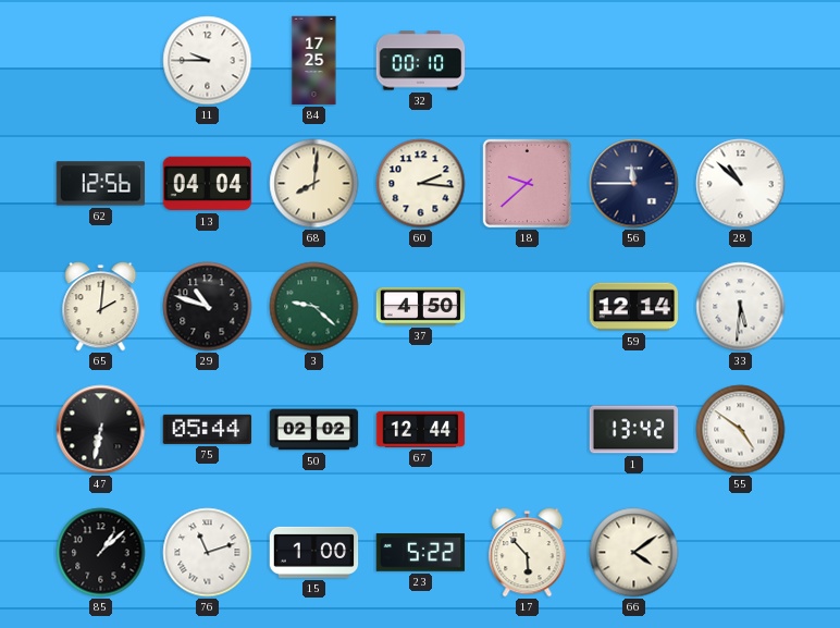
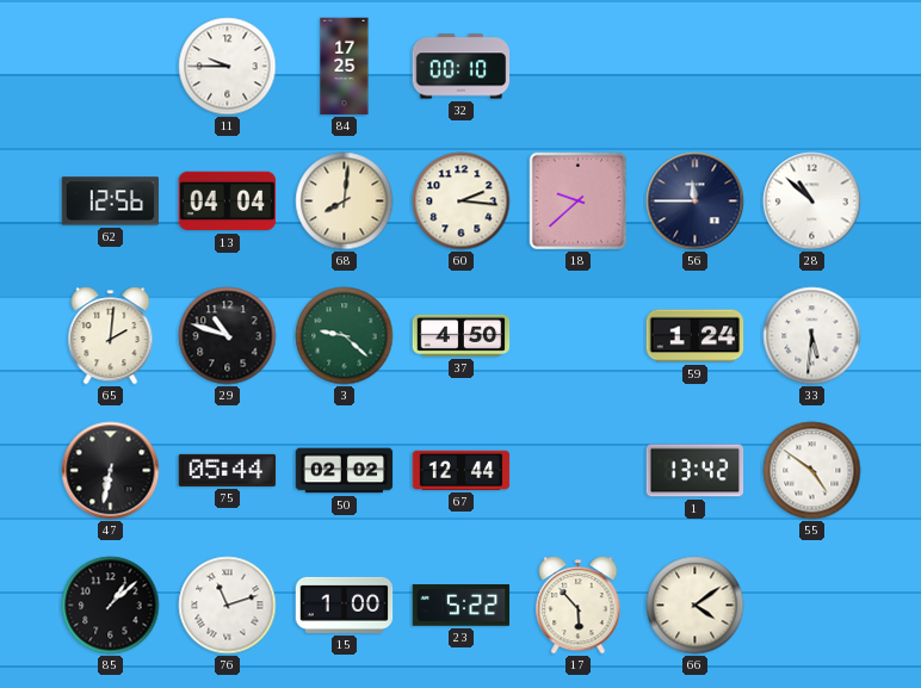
59: 12:14 -> 1:24 (696, 336)
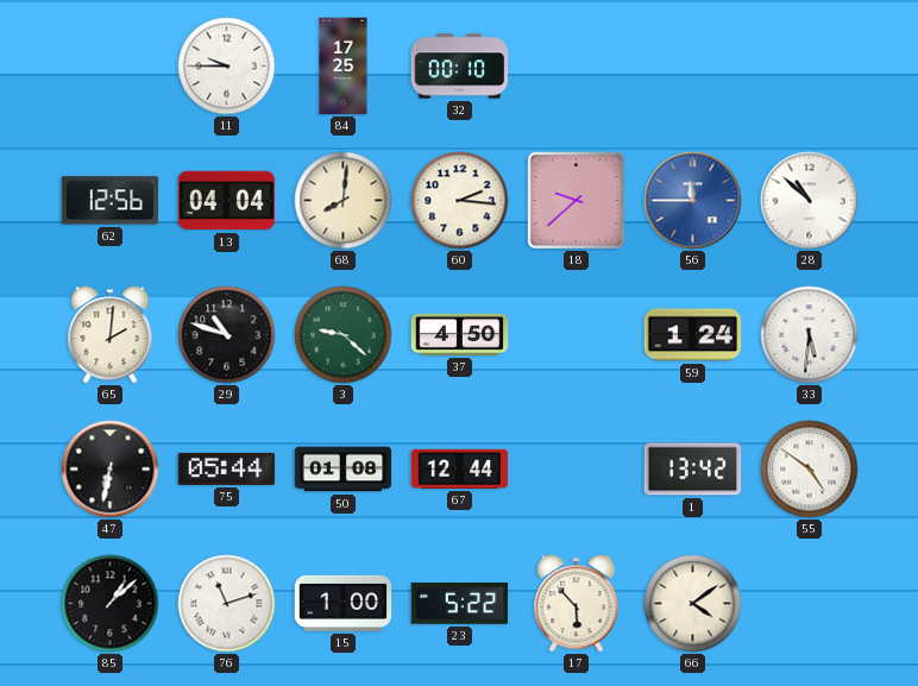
56 dial: navy -> blue (693, 201)
50: 02:02 -> 01:08 (344, 470)
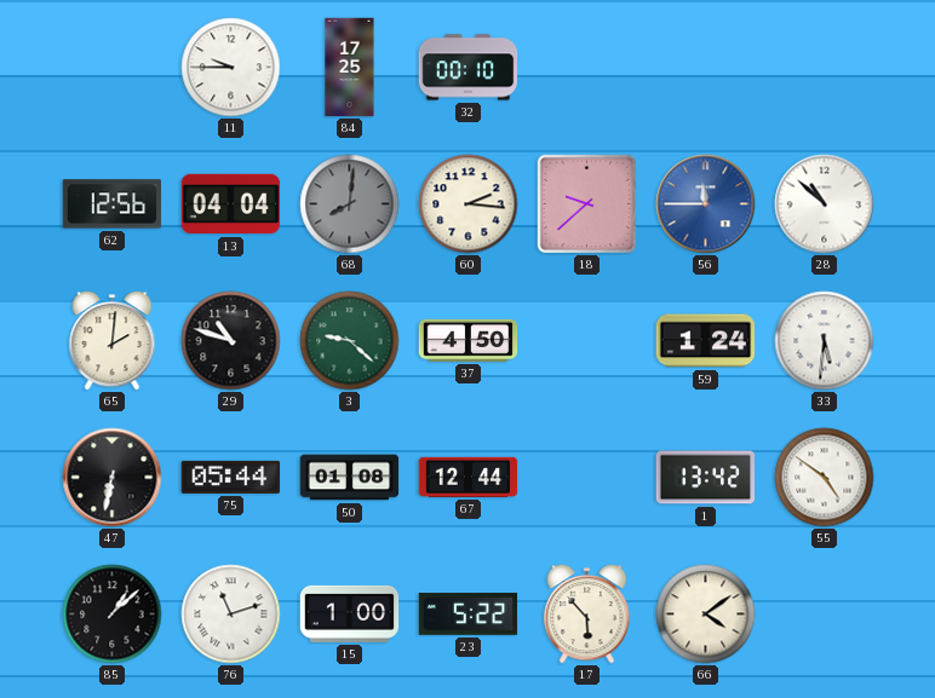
68 dial: cream -> grey (350, 204)
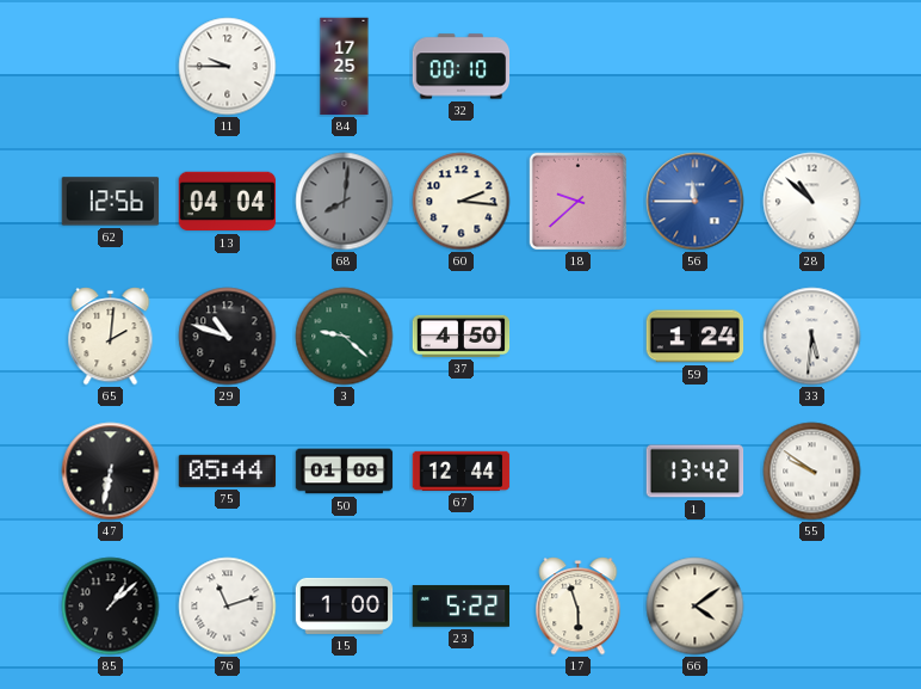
55: 4:51 -> 9:51 (812, 472)
17: 5:53 -> 5:57 (579, 607)
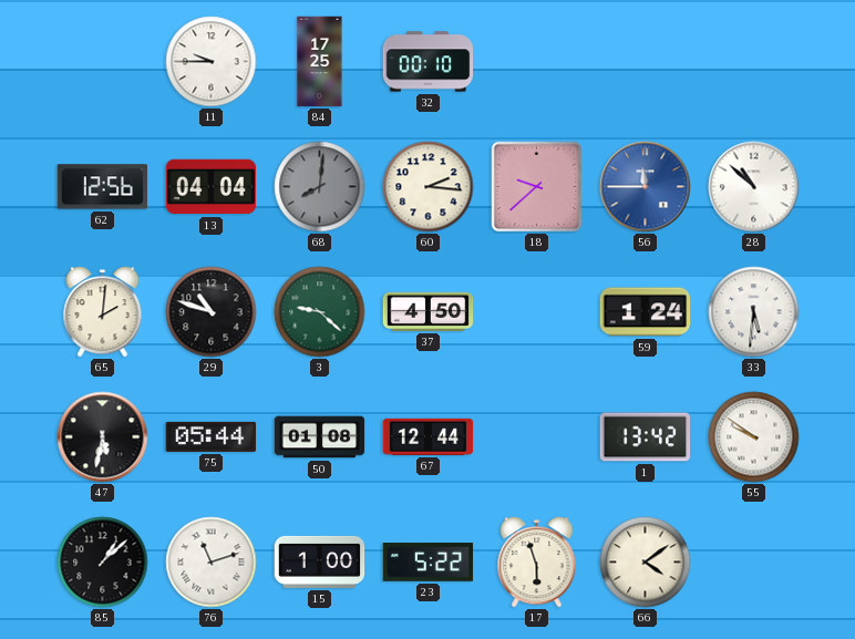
47: 6:32 -> 5:32 (103, 437)
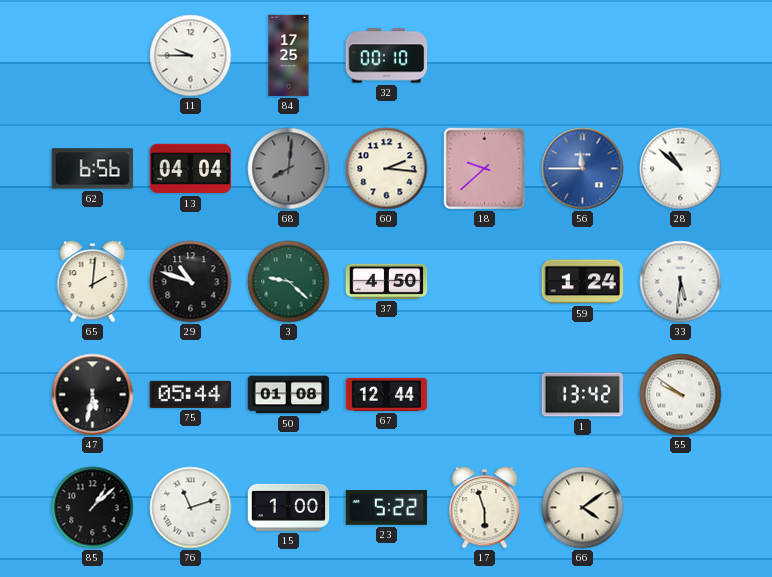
62: 12:56 -> 6:56 (93, 169)
